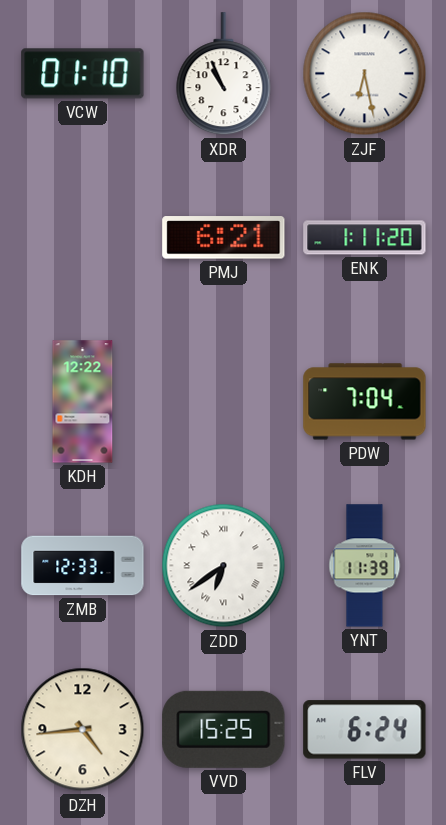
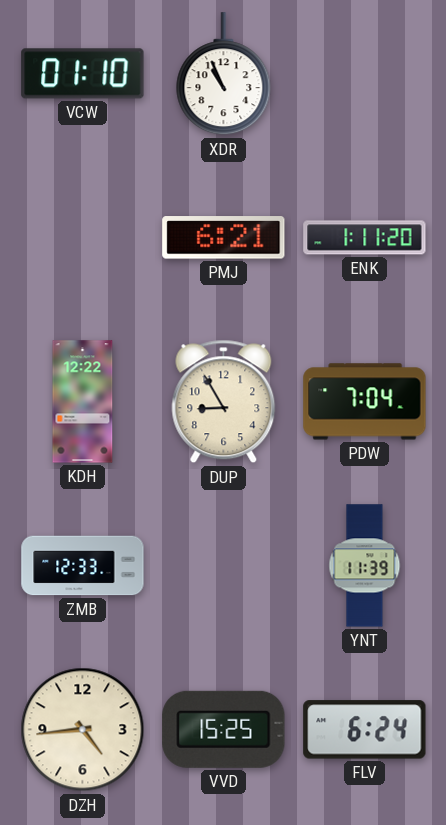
ZJF: 6:28 -> none (365, 74)
DUP: none -> 8:55 (224, 402)
ZDD: 6:39 -> none (224, 566)
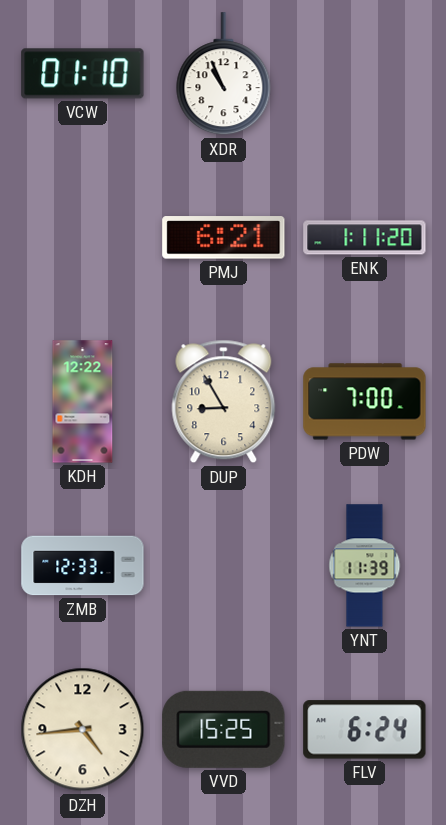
PDW: 7:04 -> 7:00 (365, 402)
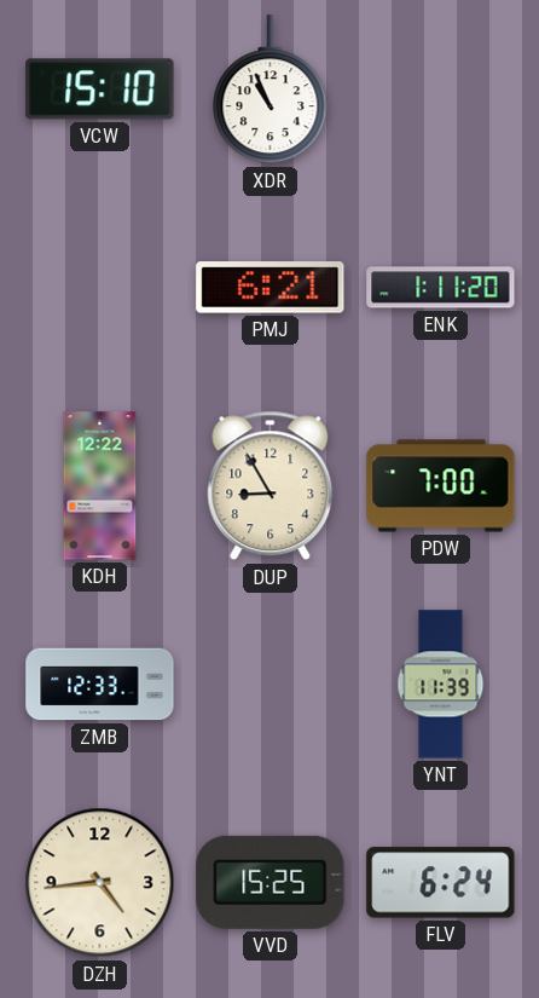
VCW: 01:10 -> 15:10 (100, 90)
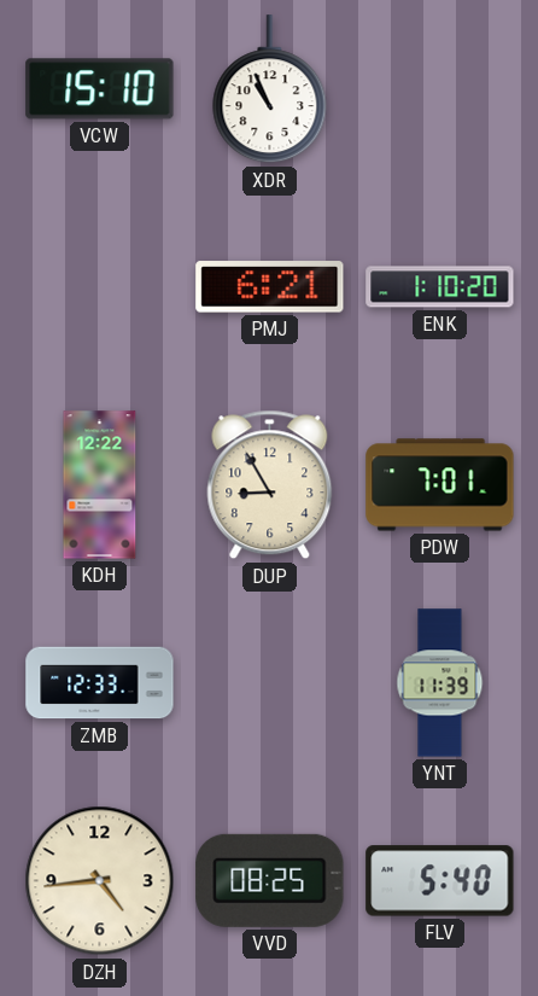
ENK: 1:11 -> 1:10 (440, 287)
PDW: 7:00 -> 7:01 (440, 485)
VVD: 15:25 -> 08:25 (270, 880)
FLV: 6:24 -> 5:40 (440, 881)
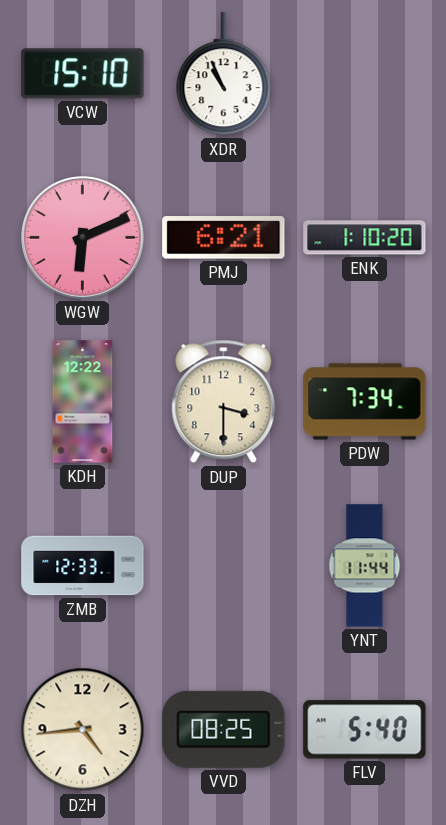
WGW: none -> 6:11 (83, 238)
DUP: 8:55 -> 3:30 (224, 402)
PDW: 7:01 -> 7:34 (365, 402)
YNT: 11:39 -> 11:44 (365, 566)
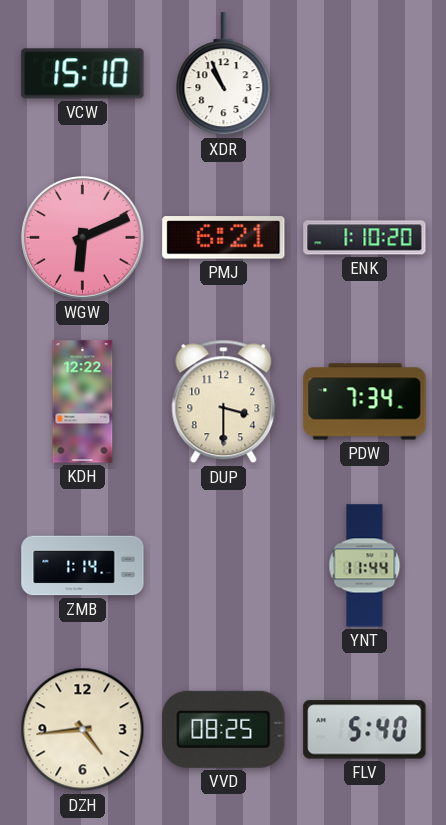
ZMB: 12:33 -> 1:14 (83, 566)
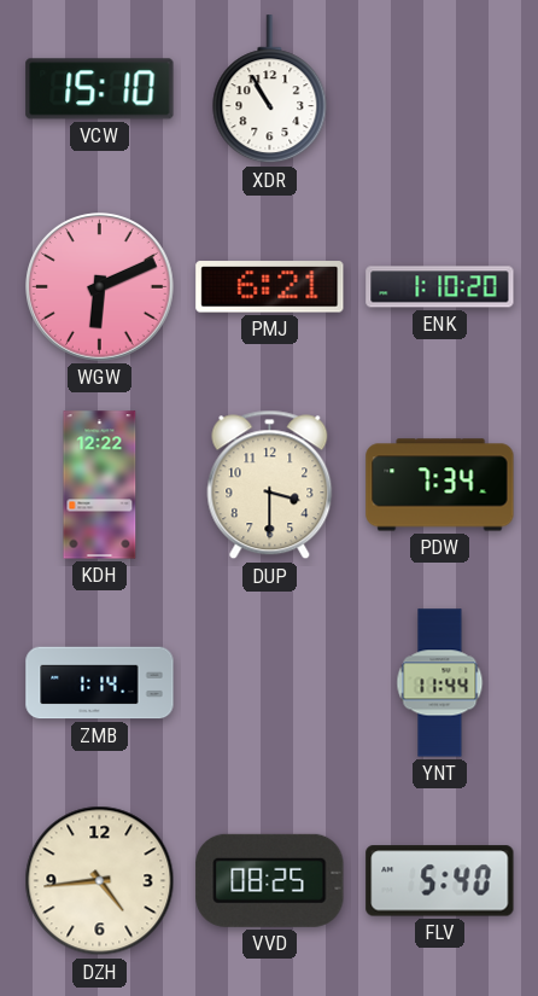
XDR: 10:56 -> 10:55 (270, 89)
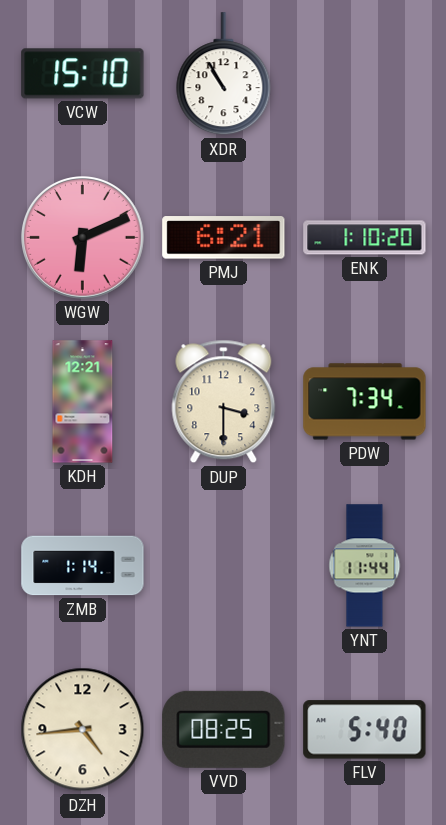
KDH: 12:22 -> 12:21 (83, 402)
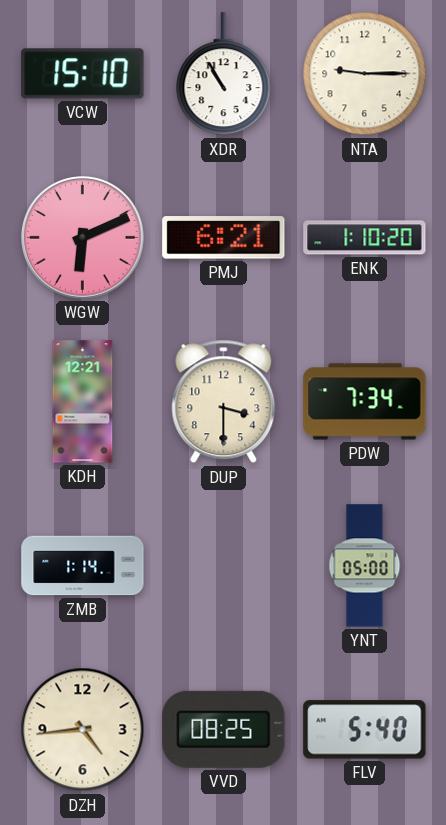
NTA: none -> 9:15 (365, 74)
YNT: 11:44 -> 05:00 (365, 566)
